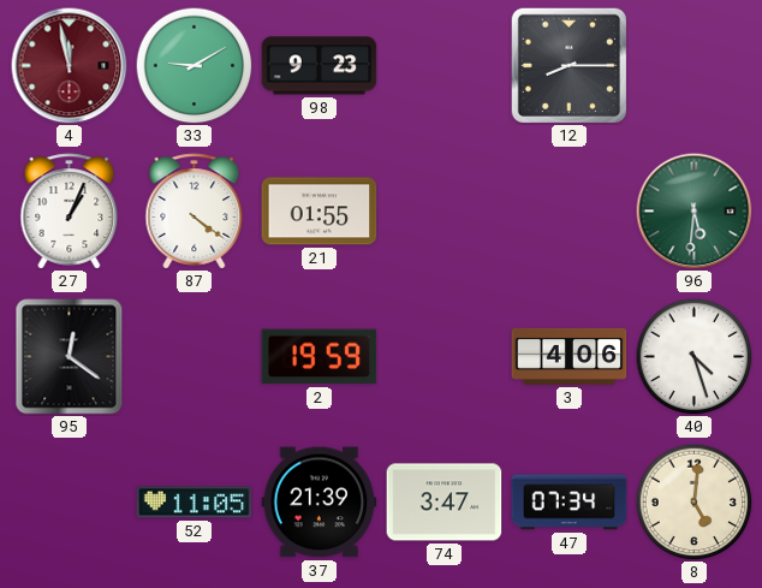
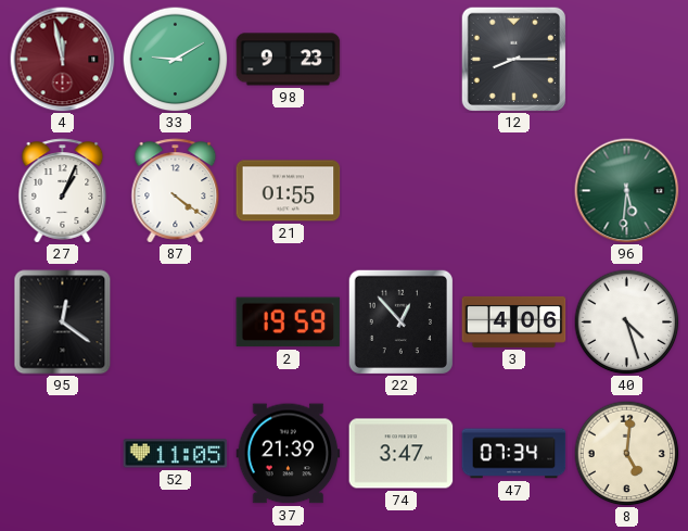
22: none -> 12:53 (400, 321)
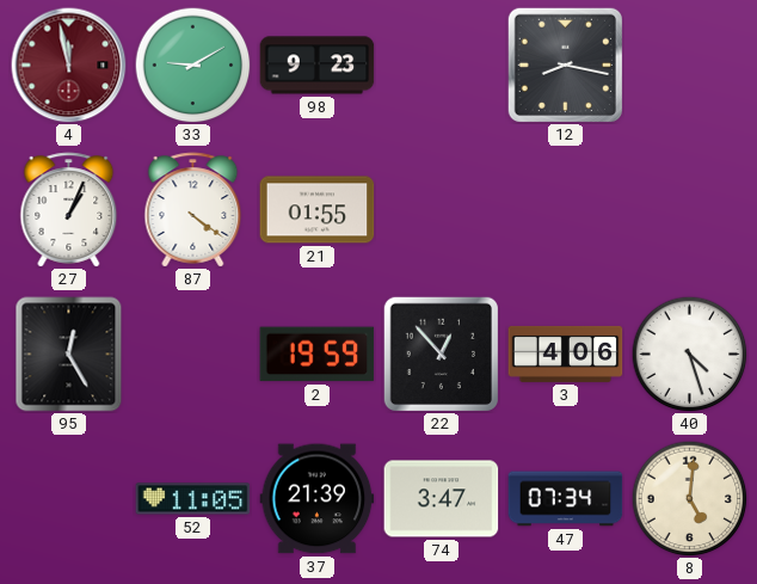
12: 8:15 -> 8:17 (565, 64)
96: 5:31 -> none (627, 191)
95: 12:21 -> 12:25 (69, 355)
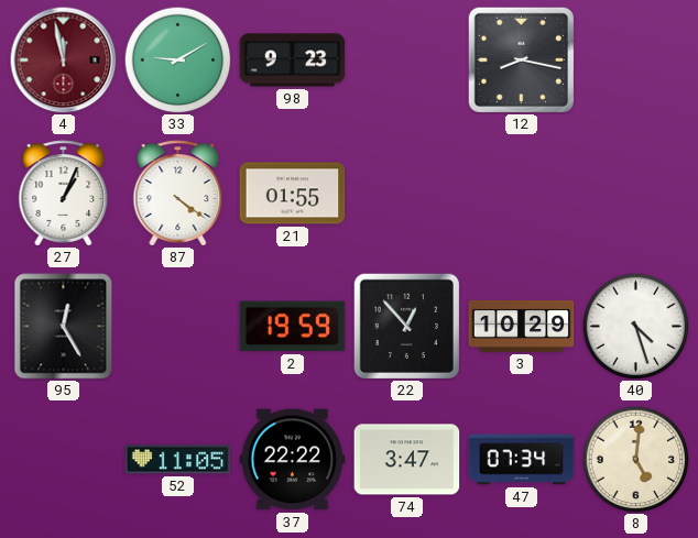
3: 4:06 -> 10:29 (522, 326)
37: 21:39 -> 22:22 (293, 460)
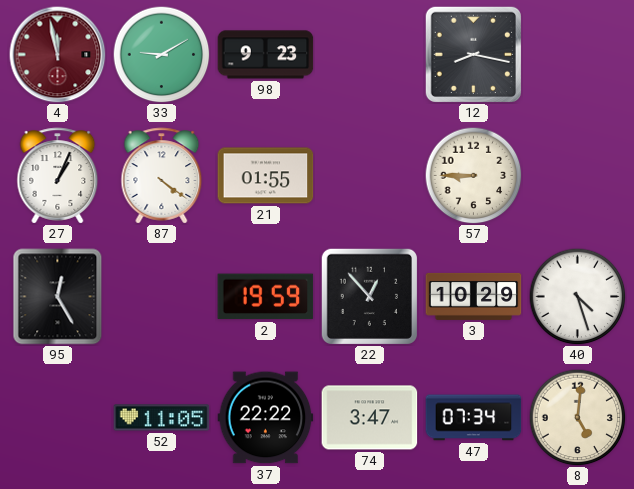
57: none -> 8:45 (473, 175)
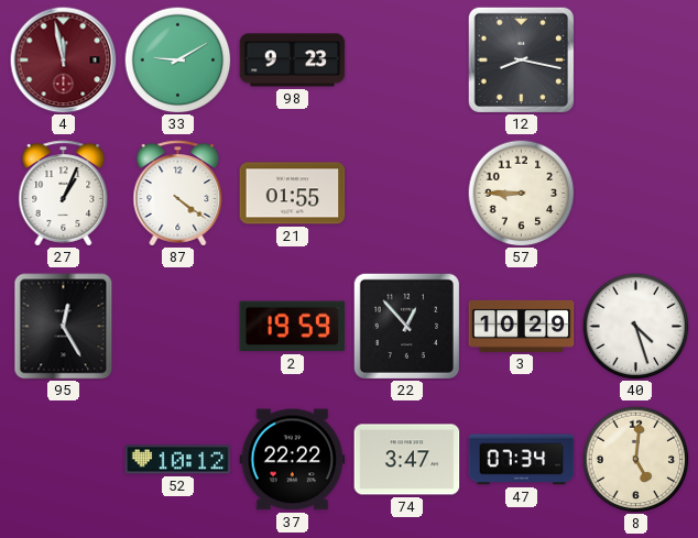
52: 11:05 -> 10:12 (178, 460)
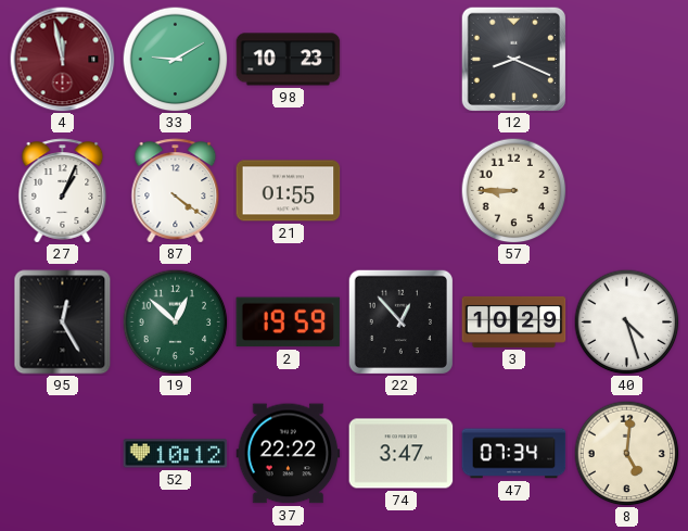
98: 9:23 -> 10:23 (289, 60)
12: 8:17 -> 8:19 (513, 59)
19: none -> 12:52 (175, 321)
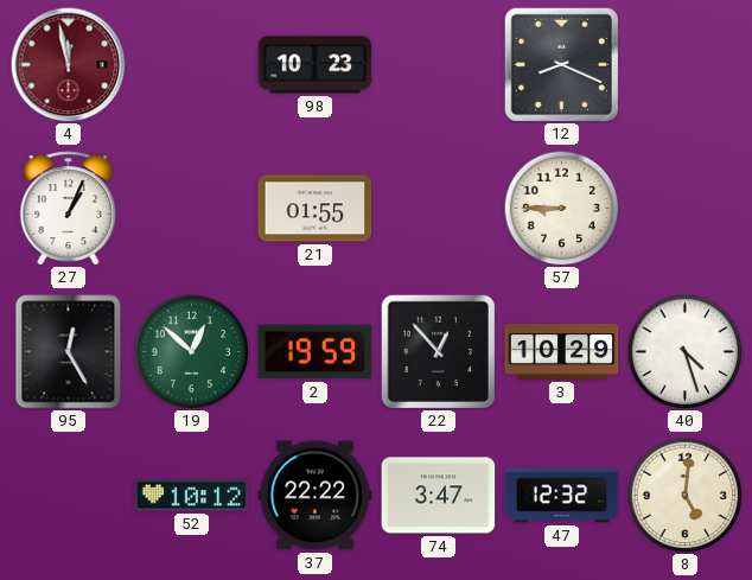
33: 9:10 -> none (175, 59)
87: 4:21 -> none (176, 191)
47: 07:34 -> 12:32 (562, 496)
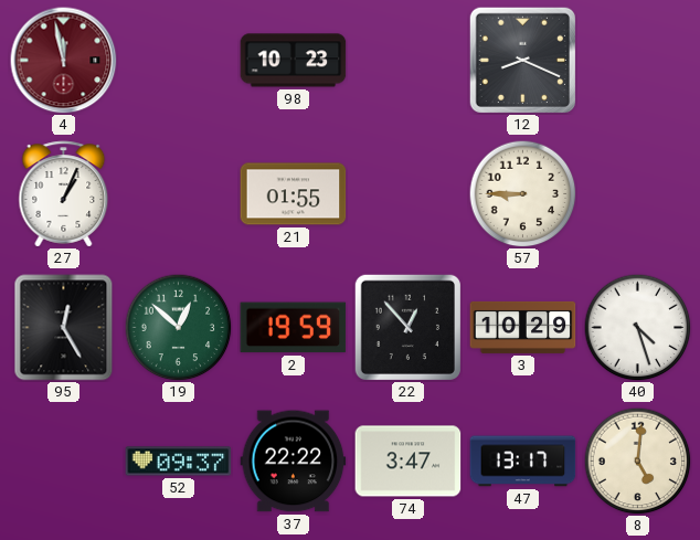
52: 10:12 -> 09:37 (179, 462)
47: 12:32 -> 13:17 (523, 462)
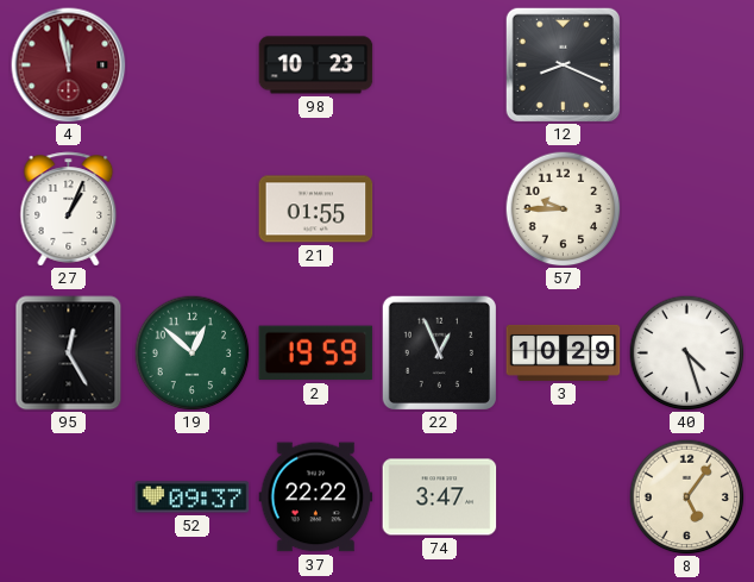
57: 8:45 -> 9:45 (563, 208)
22: 12:53 -> 12:56 (439, 352)
47: 13:17 -> none (523, 462)
8: 5:01 -> 5:06 (686, 496)
